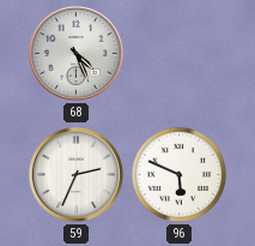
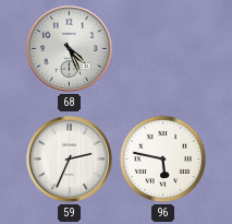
96: 5:49 -> 5:47 (163, 160)
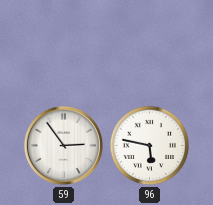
68: 4:26 -> none (69, 48)
59: 2:34 -> 2:54 (63, 145)
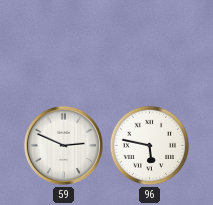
59: 2:54 -> 2:49 (63, 145)
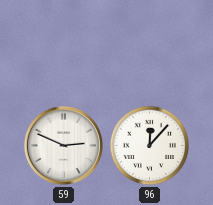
96: 5:47 -> 12:07 (150, 146)
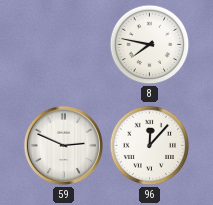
8: none -> 7:47 (150, 45)
